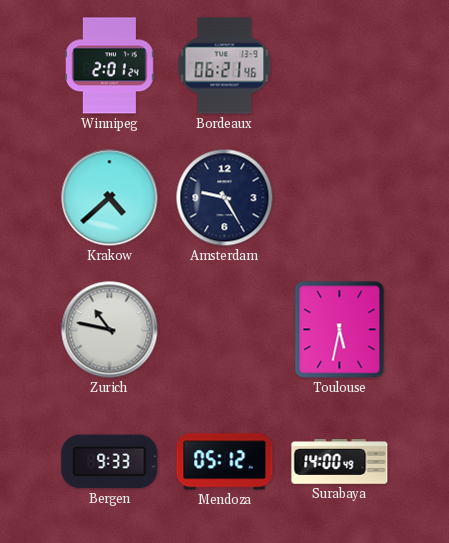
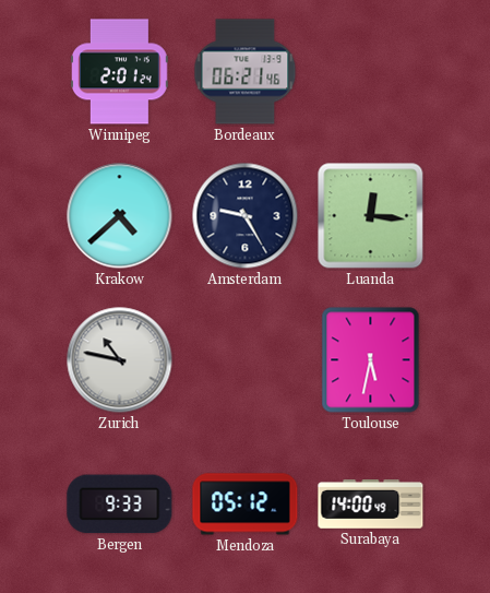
Luanda: none -> 12:16 (371, 216)
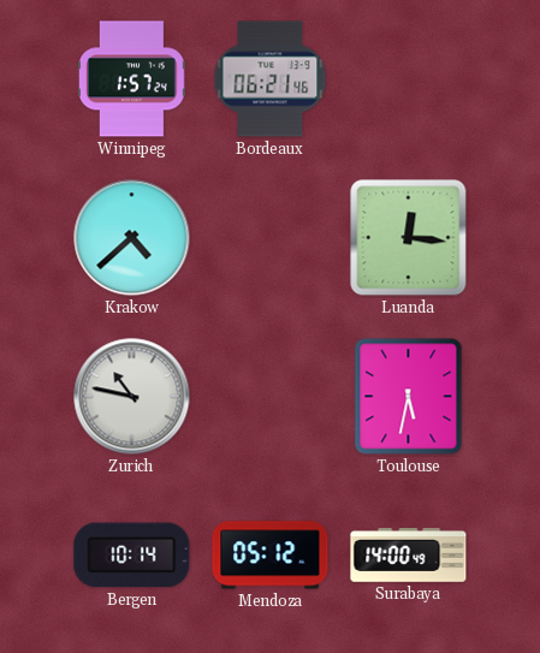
Winnipeg: 2:01 -> 1:57 (132, 79)
Amsterdam: 9:25 -> none (246, 216)
Bergen: 9:33 -> 10:14 (132, 556)
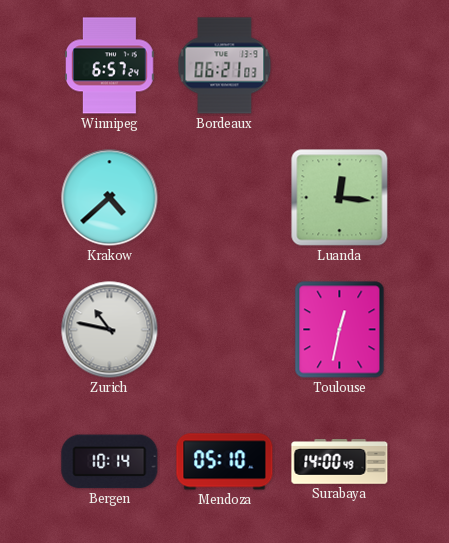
Winnipeg: 1:57 -> 6:57 (110, 66)
Bordeaux: 06:21:46 -> 06:21:03 (225, 66)
Toulouse: 5:32 -> 12:32 (340, 330)
Mendoza: 05:12 -> 05:10 (225, 462)
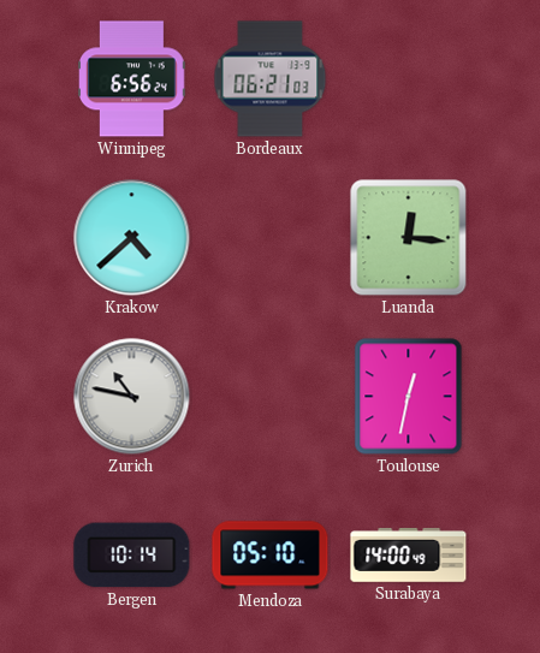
Winnipeg: 6:57 -> 6:56 (132, 79)
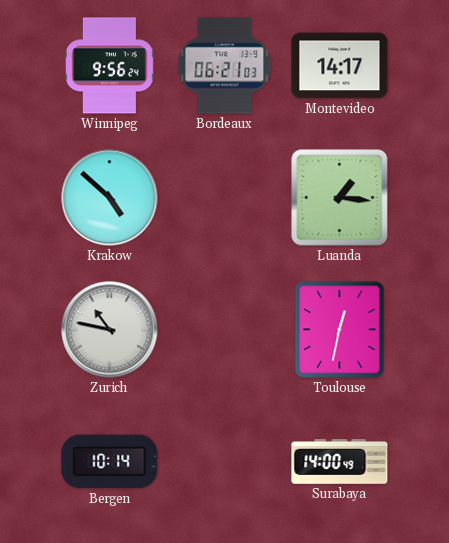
Winnipeg: 6:56 -> 9:56 (110, 66)
Montevideo: none -> 14:17 (340, 66)
Krakow: 4:38 -> 4:52 (110, 198)
Luanda: 12:16 -> 1:16 (340, 198)
Mendoza: 05:10 -> none (271, 556)
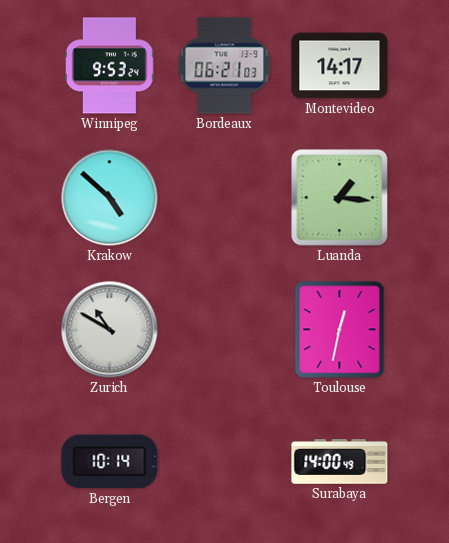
Winnipeg: 9:56 -> 9:53 (110, 66)
Zurich: 10:47 -> 10:50 (110, 330)
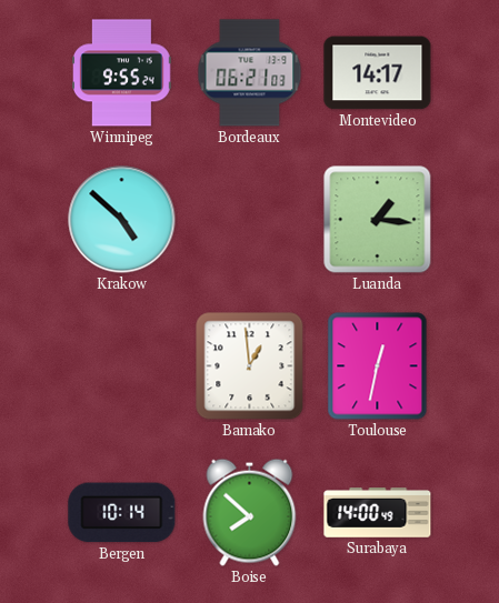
Winnipeg: 9:53 -> 9:55 (122, 73)
Zurich: 10:50 -> none (110, 330)
Bamako: none -> 12:59 (250, 366)
Boise: none -> 7:52 (250, 512)
